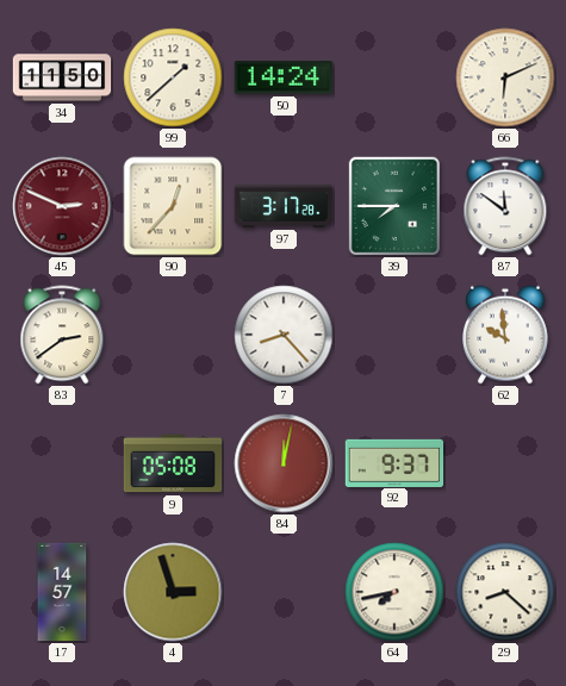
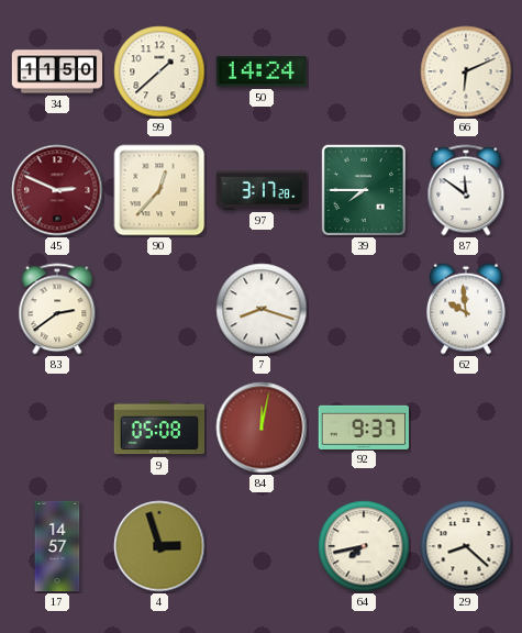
7: 8:23 -> 8:18 (262, 309)
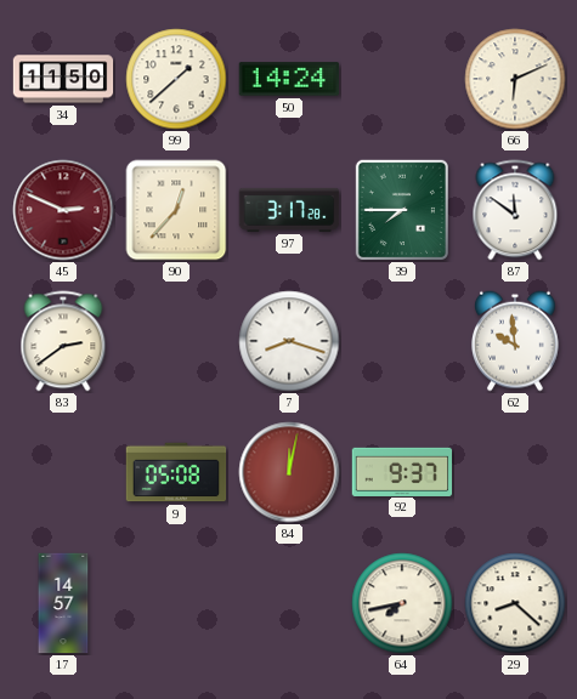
4: 2:57 -> none (159, 546)
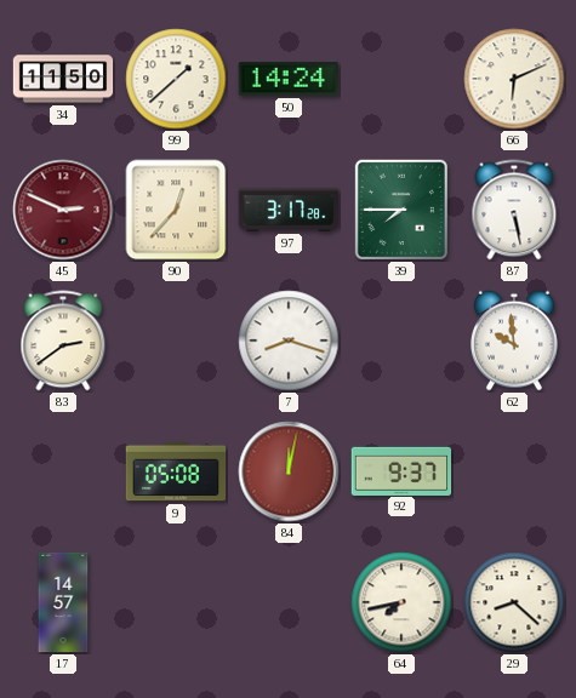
87: 11:51 -> 5:28 (514, 210)
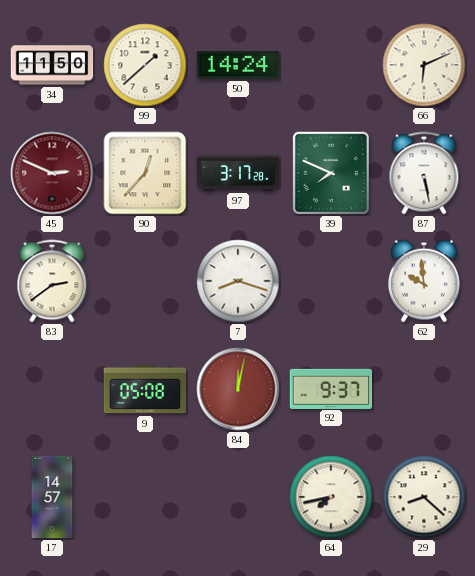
39: 7:45 -> 7:49 (330, 172)
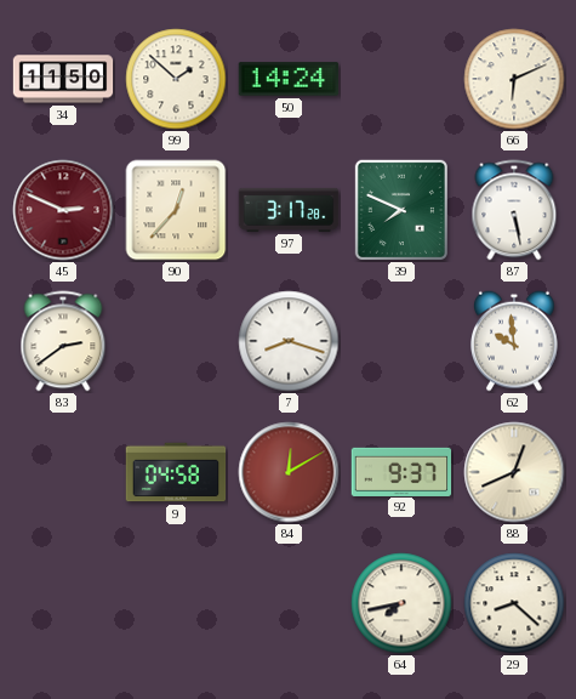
99: 1:38 -> 1:52 (176, 79)
9: 05:08 -> 04:58 (176, 472)
84: 12:02 -> 12:10 (289, 472)
88: none -> 12:41 (514, 472)
17: 14:57 -> none (52, 497)
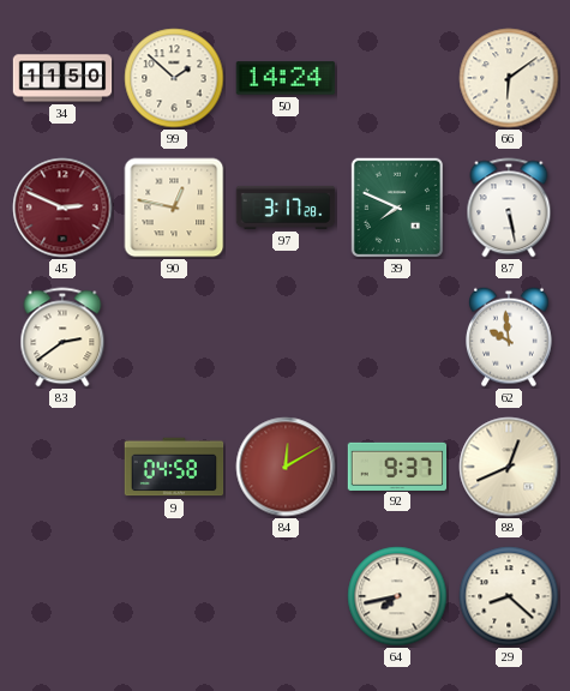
66: 6:11 -> 6:09 (509, 78)
90: 12:37 -> 12:47 (174, 208)
7: 8:18 -> none (289, 341)
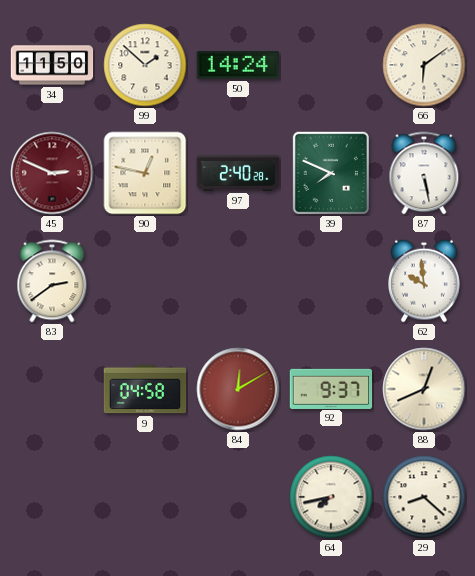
97: 3:17 -> 2:40 (238, 173)
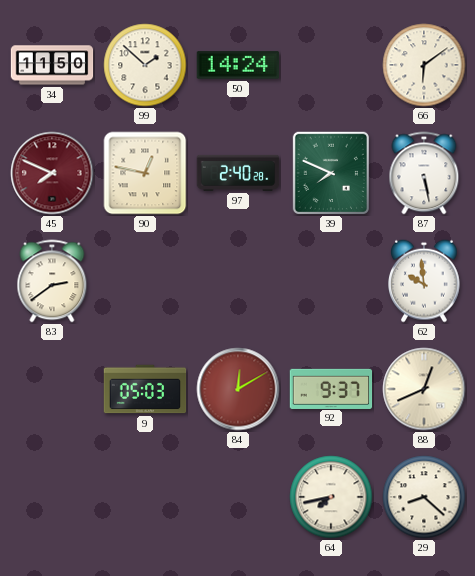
45: 2:49 -> 7:49 (52, 173)
9: 04:58 -> 05:03 (145, 389)
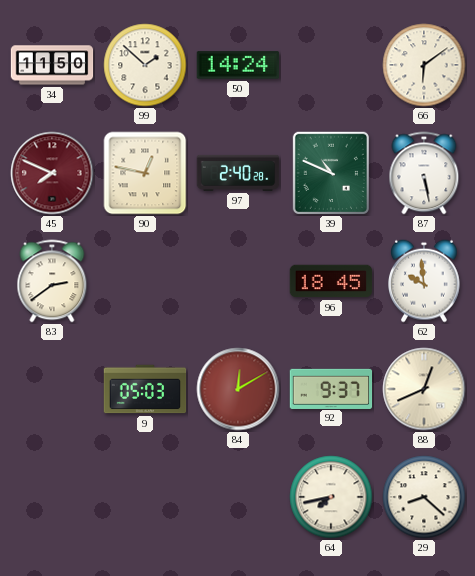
39: 7:49 -> 10:49 (330, 172)
96: none -> 18:45 (331, 281)
